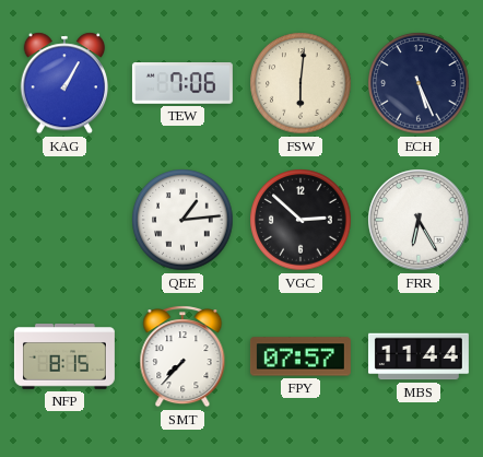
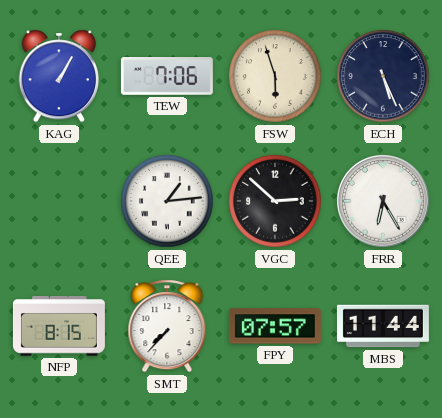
FSW: 6:01 -> 5:57 (275, 76)
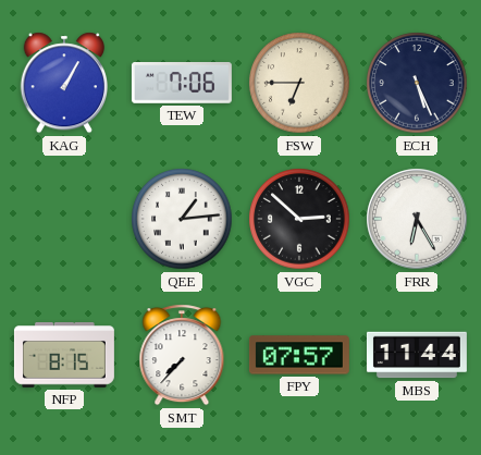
FSW: 5:57 -> 6:45 (299, 83)
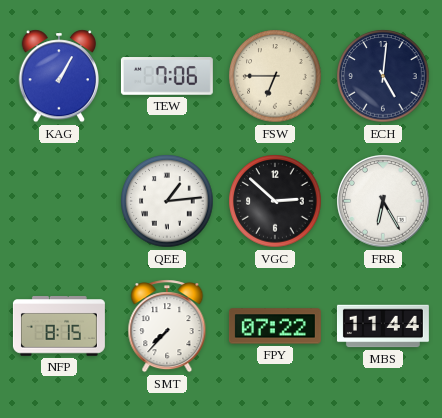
ECH: 5:26 -> 5:01 (383, 76)
FPY: 07:57 -> 07:22 (275, 326)
